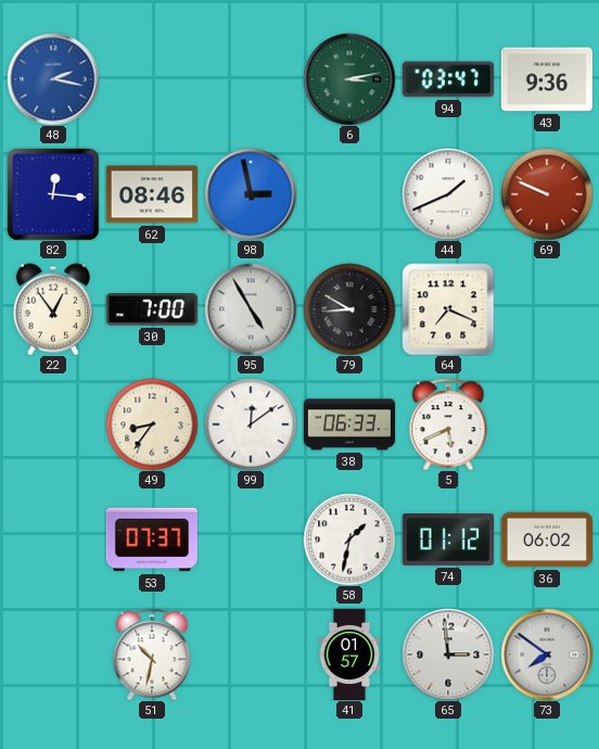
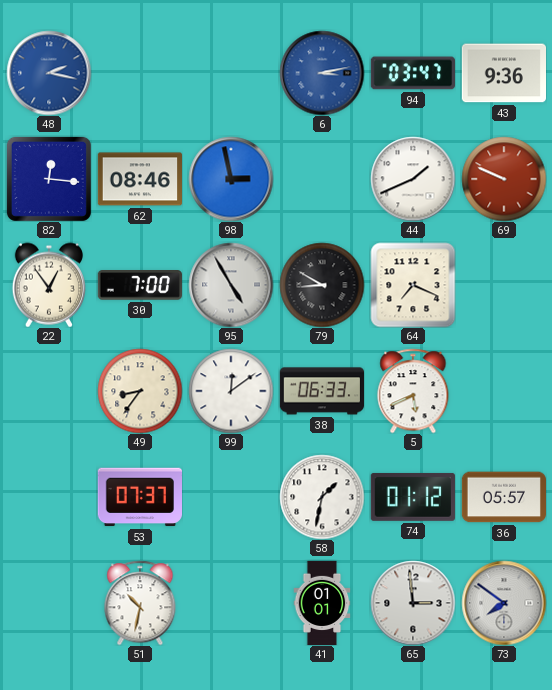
6 dial: green -> blue (322, 73)
36: 06:02 -> 05:57 (503, 497)
41: 01:57 -> 01:01 (322, 603)
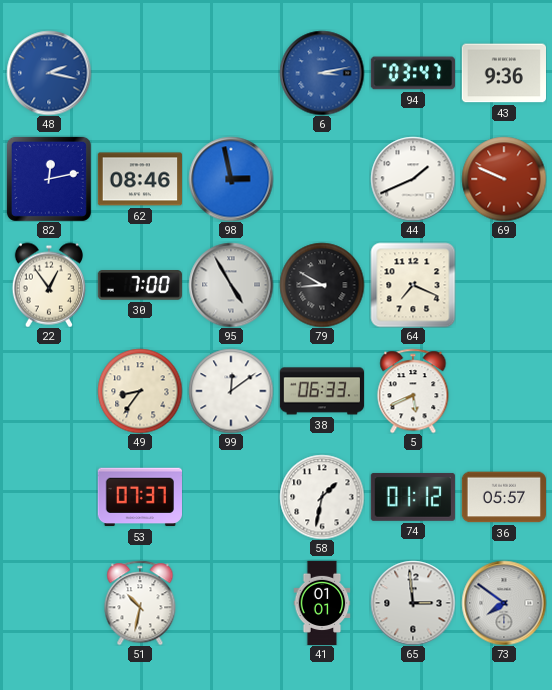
82: 12:16 -> 12:13 (49, 179)
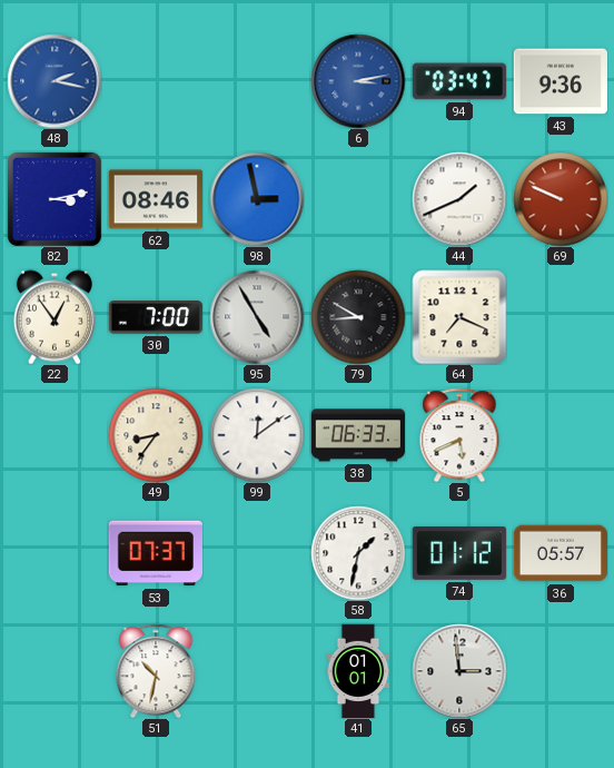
82: 12:13 -> 3:13 (55, 199)
73: 7:51 -> none (504, 603)
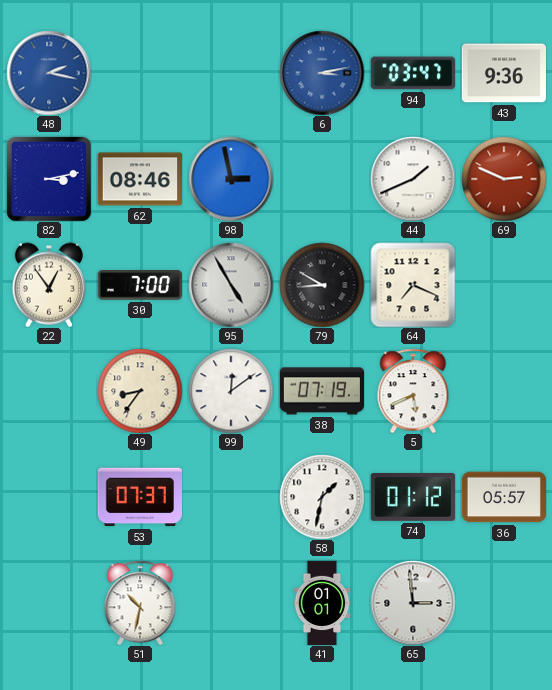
69: 9:49 -> 2:49 (504, 179)
38: 06:33 -> 07:19 (321, 391)
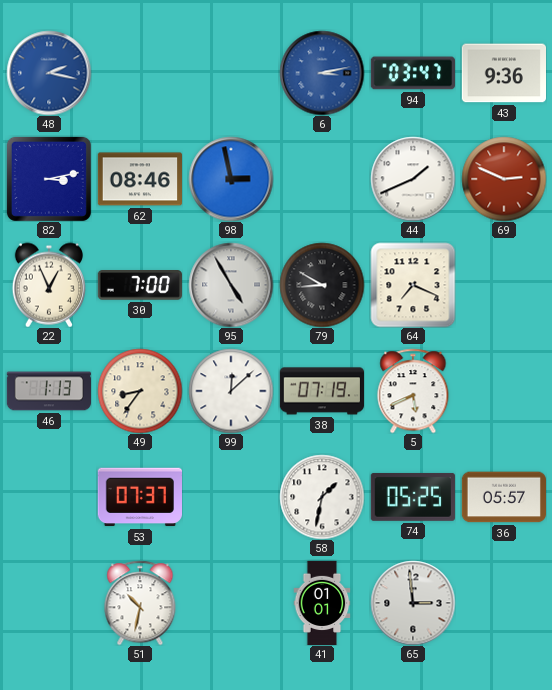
22: 12:54 -> 12:56 (49, 285)
46: none -> 1:13 (48, 391)
99: 12:09 -> 12:08 (231, 391)
74: 01:12 -> 05:25 (413, 497)
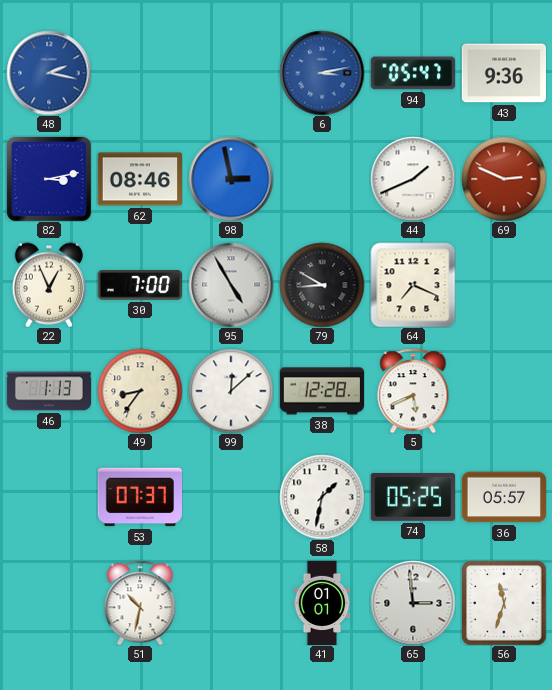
94: 03:47 -> 05:47 (412, 73)
38: 07:19 -> 12:28 (321, 391)
56: none -> 11:33 (504, 603)
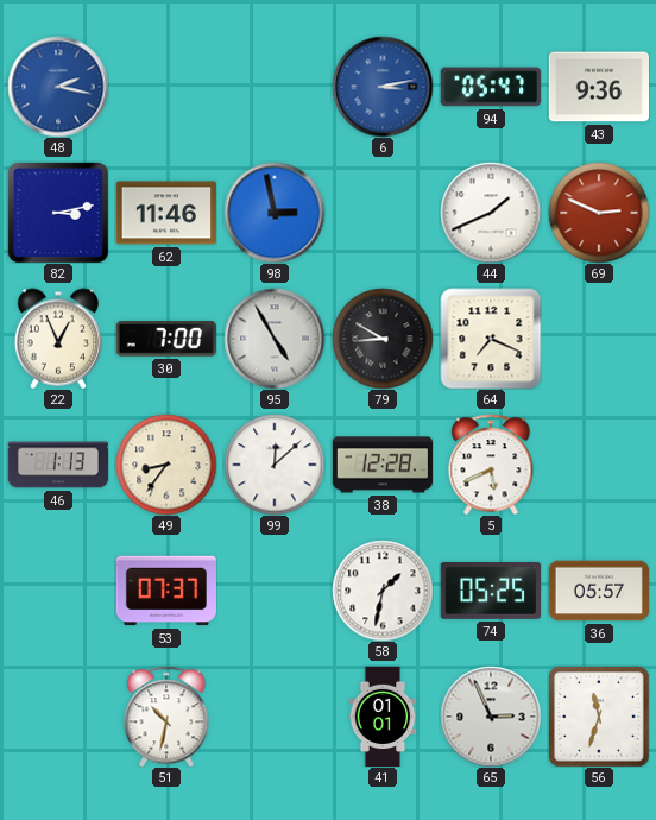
62: 08:46 -> 11:46 (165, 213)
65: 2:59 -> 2:56 (491, 717)
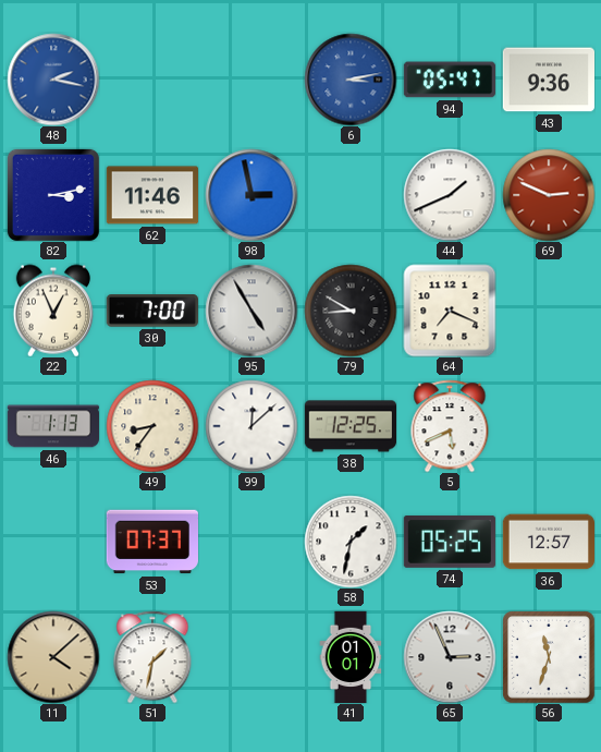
38: 12:28 -> 12:25 (349, 426)
36: 05:57 -> 12:57 (548, 542)
11: none -> 4:08 (53, 657)
51: 10:32 -> 1:32 (152, 657)
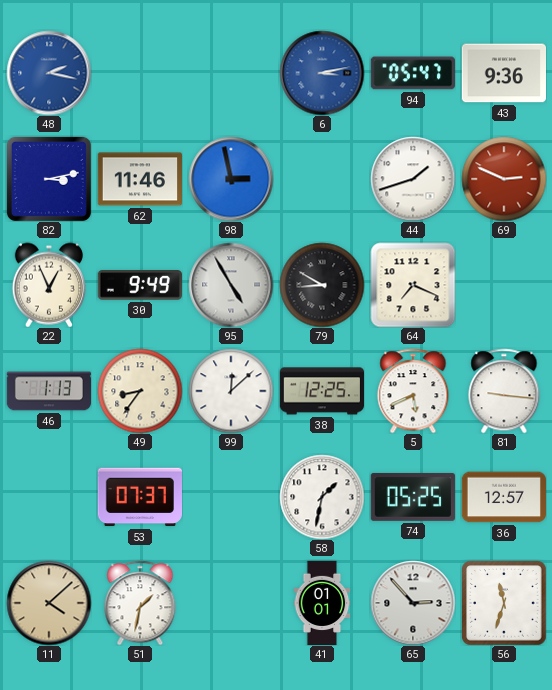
44: 1:41 -> 1:42 (413, 179)
30: 7:00 -> 9:49 (140, 285)
81: none -> 9:16 (504, 391)
65: 2:56 -> 2:53 (413, 603)
